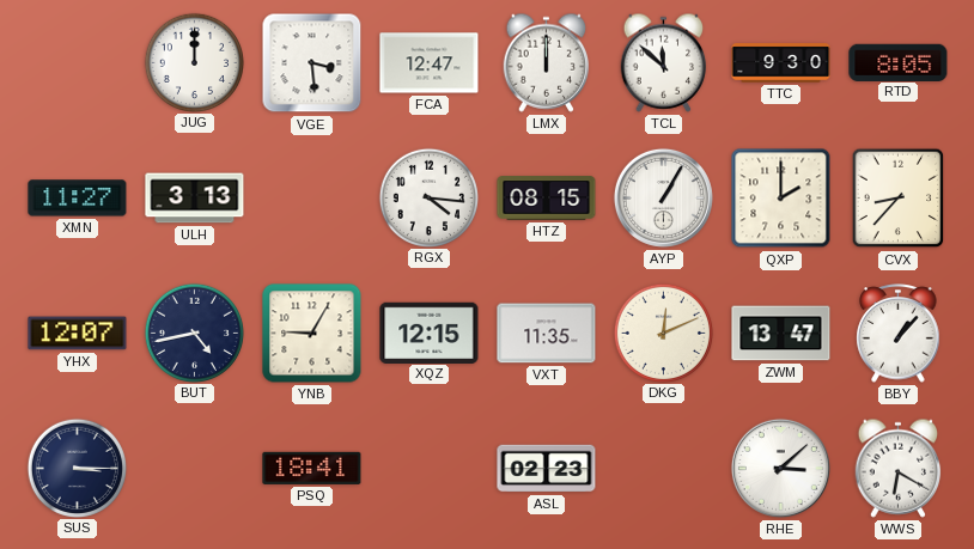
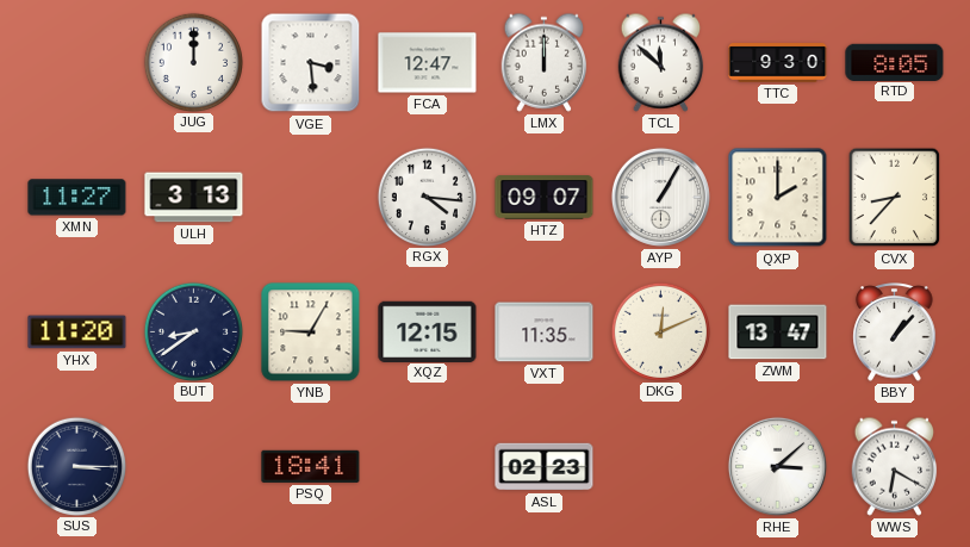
HTZ: 08:15 -> 09:07 (545, 198)
YHX: 12:07 -> 11:20 (77, 332)
BUT: 4:43 -> 8:39 (193, 331)
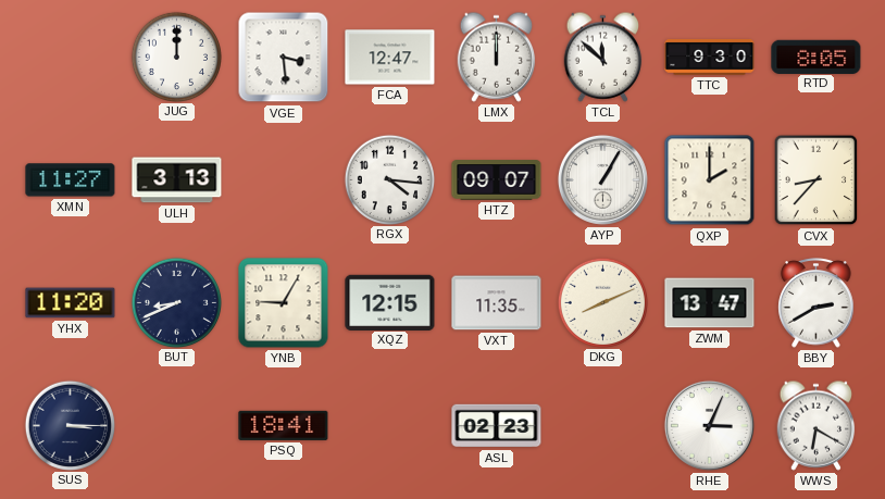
BUT: 8:39 -> 8:41 (176, 302)
DKG: 12:11 -> 8:11 (602, 302)
BBY: 1:07 -> 2:40 (817, 303)
RHE: 3:08 -> 3:04 (709, 425)
